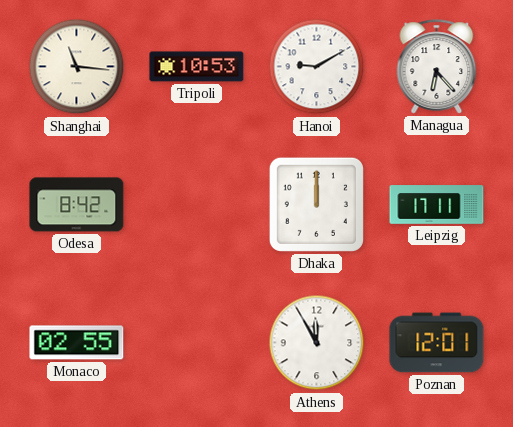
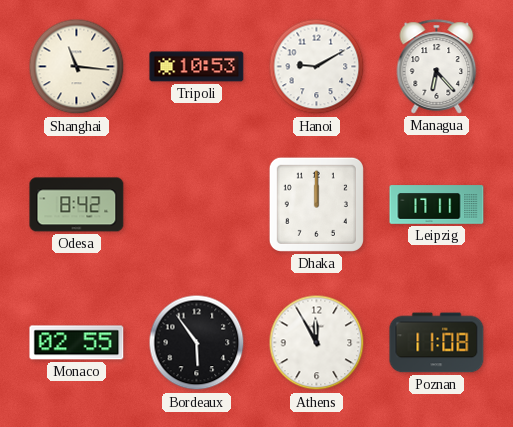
Bordeaux: none -> 5:54 (197, 343)
Poznan: 12:01 -> 11:08 (437, 343)
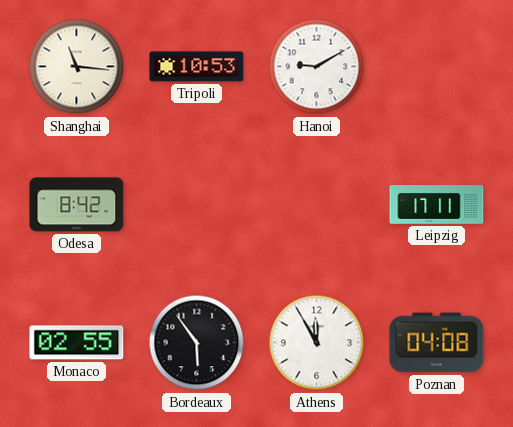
Managua: 6:23 -> none (437, 67)
Dhaka: 12:00 -> none (316, 204)
Poznan: 11:08 -> 04:08 (437, 343)
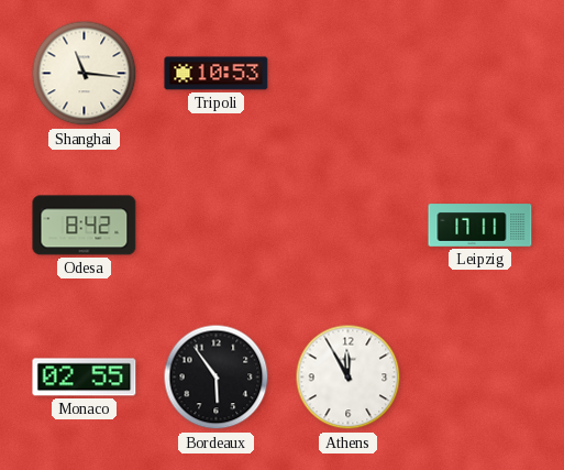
Hanoi: 9:10 -> none (317, 67)
Poznan: 04:08 -> none (437, 343)
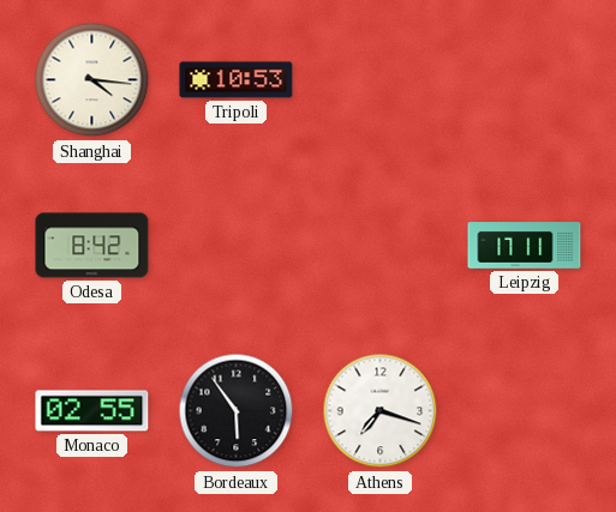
Shanghai: 11:16 -> 4:16 (92, 80)
Athens: 11:55 -> 7:18 (381, 411)
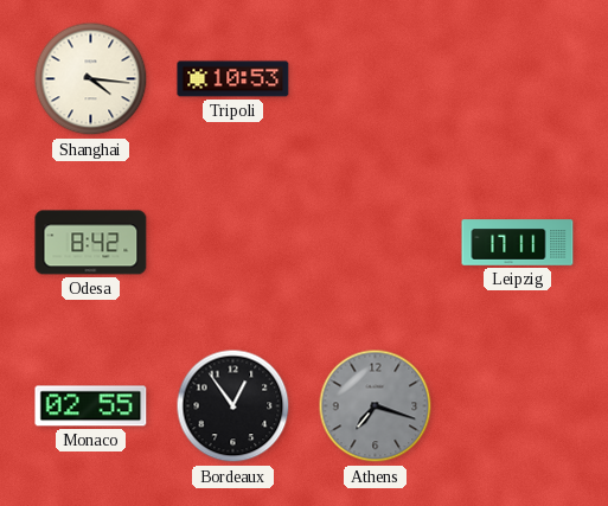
Bordeaux: 5:54 -> 12:54 (233, 406)
Athens dial: white -> grey (376, 406)
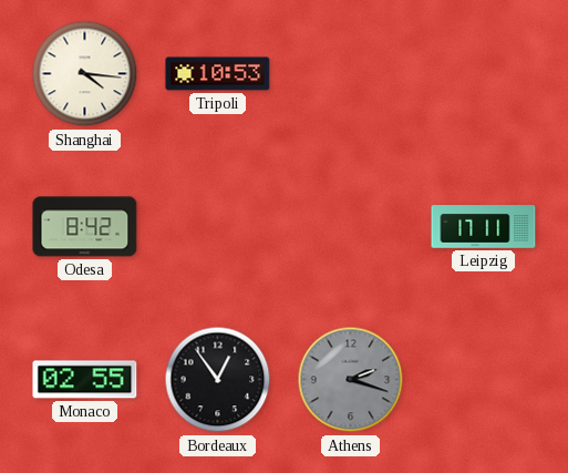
Athens: 7:18 -> 2:18 (351, 380)
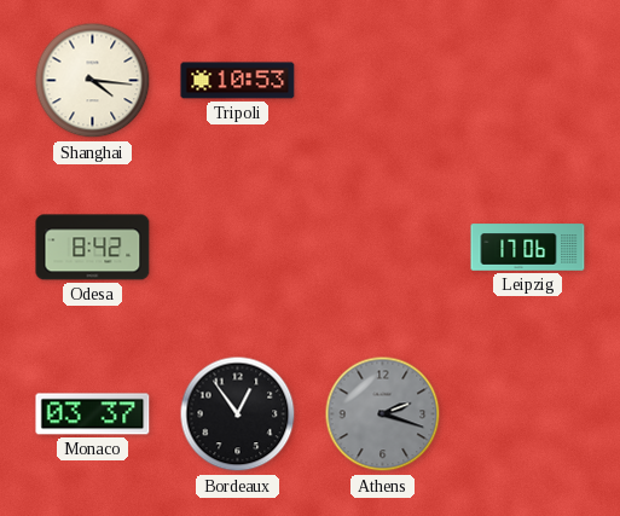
Leipzig: 17:11 -> 17:06 (528, 248)
Monaco: 02:55 -> 03:37 (93, 414)
